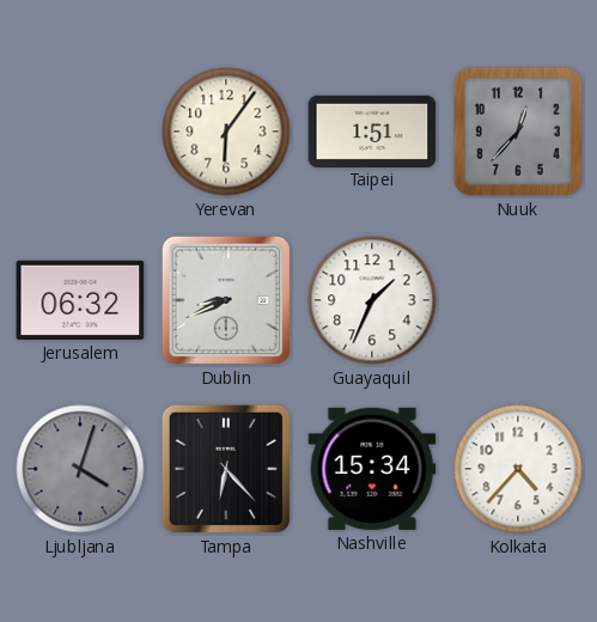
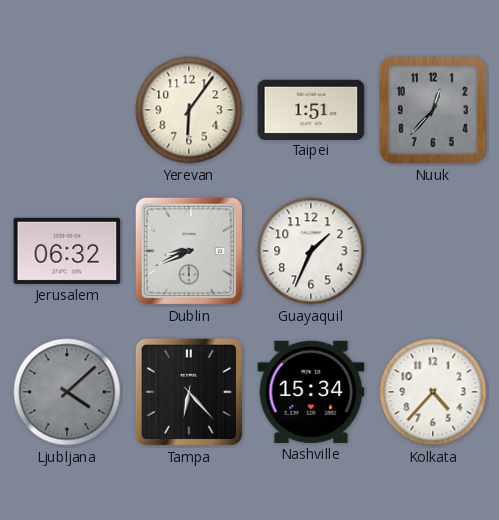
Ljubljana: 4:03 -> 4:08 (67, 392)
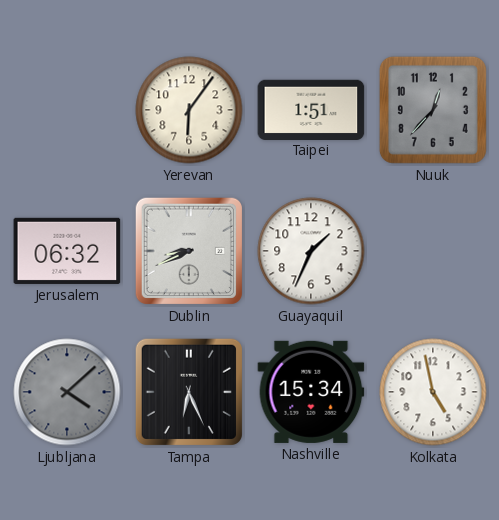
Tampa: 6:23 -> 6:26 (189, 392)
Kolkata: 4:37 -> 4:58 (433, 392)
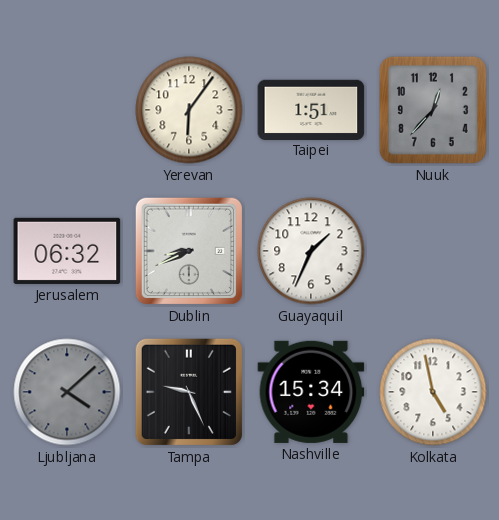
Tampa: 6:26 -> 9:26 (189, 392)
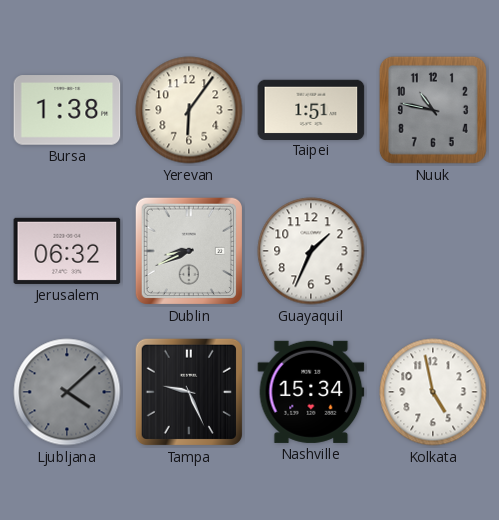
Bursa: none -> 1:38 (67, 110)
Nuuk: 12:37 -> 10:47 (433, 110)
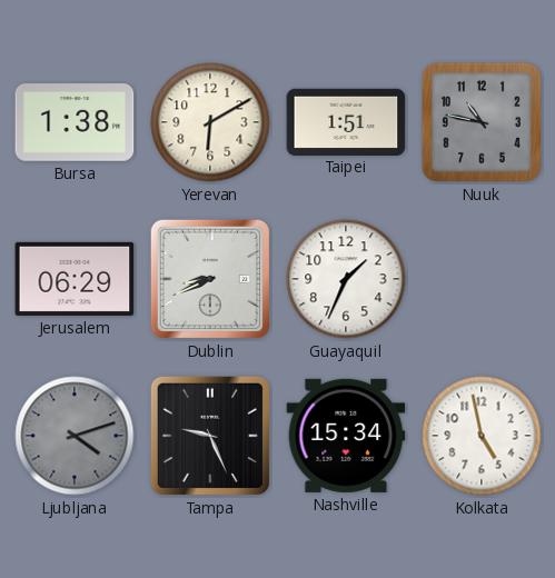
Yerevan: 6:06 -> 6:10 (210, 122)
Jerusalem: 06:32 -> 06:29 (75, 279)
Ljubljana: 4:08 -> 4:12 (75, 436)
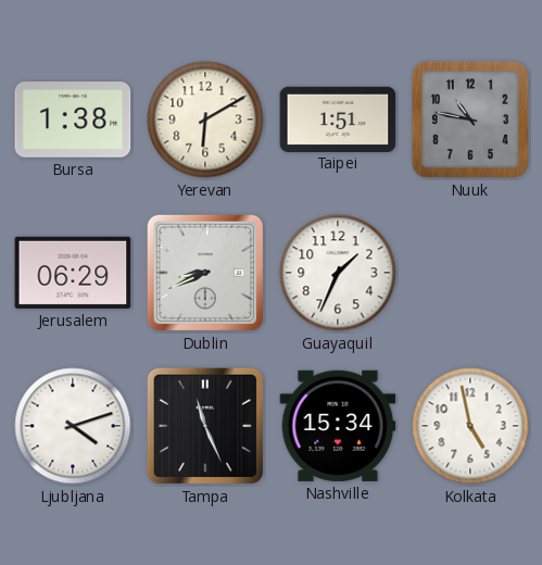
Ljubljana dial: grey -> white (73, 426)
Tampa: 9:26 -> 11:26 (205, 426)
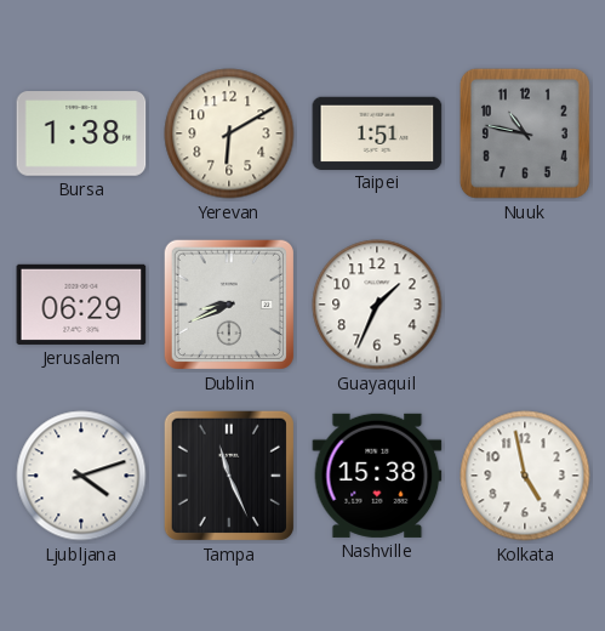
Nashville: 15:34 -> 15:38 (377, 476)
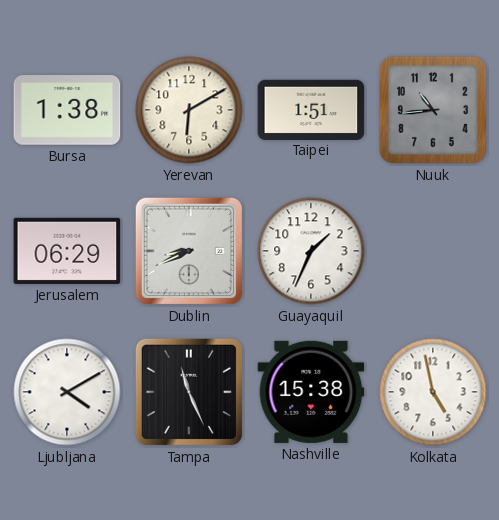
Nuuk: 10:47 -> 10:44 (433, 110)
Ljubljana: 4:12 -> 4:10 (67, 392)
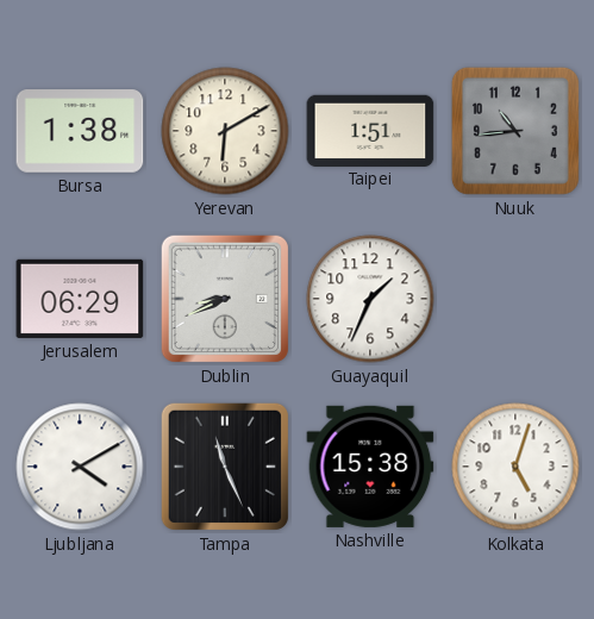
Kolkata: 4:58 -> 5:03 (515, 467)
